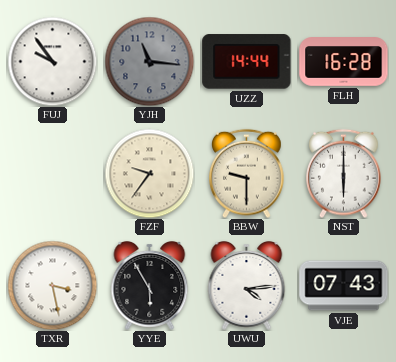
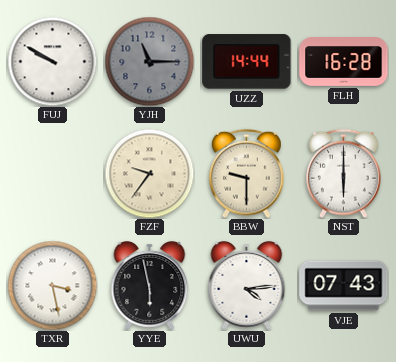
FUJ: 9:54 -> 9:50 (52, 61)
YJH: 11:16 -> 11:15 (149, 61)
YYE: 5:55 -> 5:58 (150, 285)
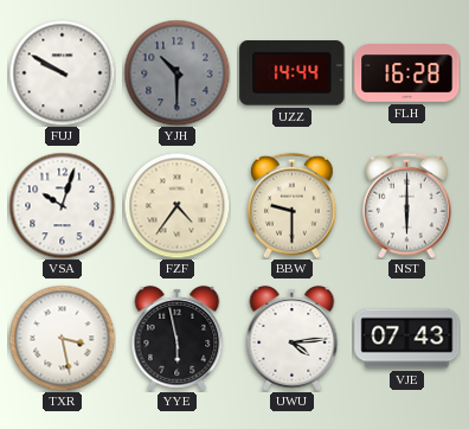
YJH: 11:15 -> 10:30 (176, 72)
VSA: none -> 10:03 (62, 205)
FZF: 9:36 -> 4:36 (176, 205)
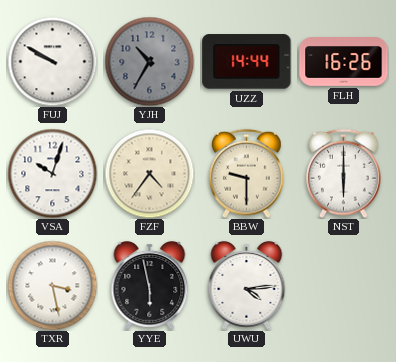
YJH: 10:30 -> 10:35 (149, 61)
FLH: 16:28 -> 16:26 (344, 62)
VJE: 07:43 -> none (407, 339)
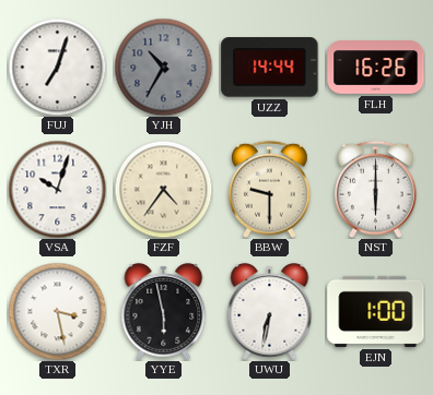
FUJ: 9:50 -> 7:03 (57, 67)
UWU: 4:14 -> 6:32 (270, 311)
EJN: none -> 1:00 (376, 311)
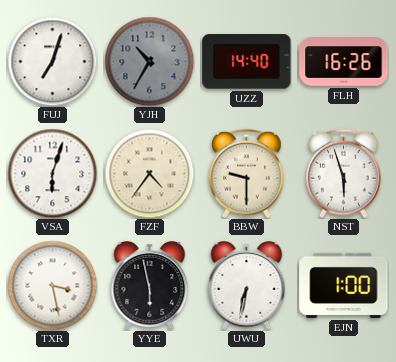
UZZ: 14:44 -> 14:40 (247, 62)
VSA: 10:03 -> 6:03 (52, 173)
NST: 6:00 -> 5:57 (344, 173)
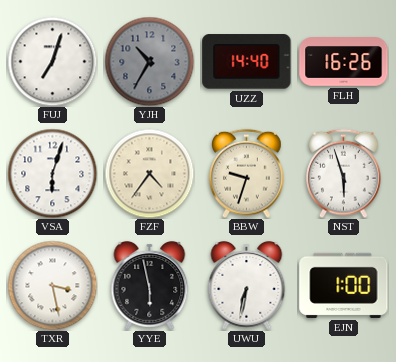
BBW: 9:30 -> 9:33 (247, 173)
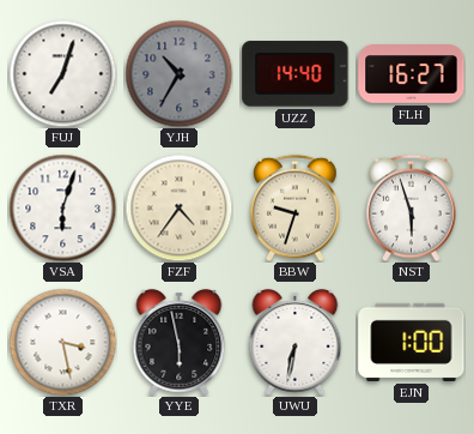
FLH: 16:26 -> 16:27 (412, 74)
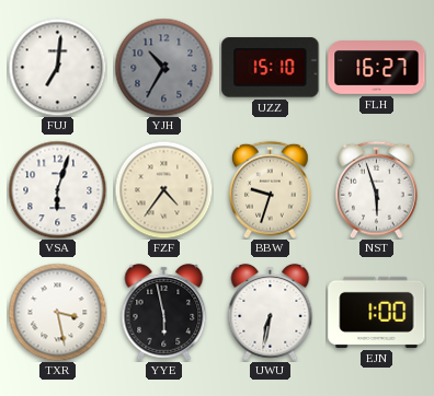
FUJ: 7:03 -> 7:01 (57, 67)
UZZ: 14:40 -> 15:10 (271, 68)
